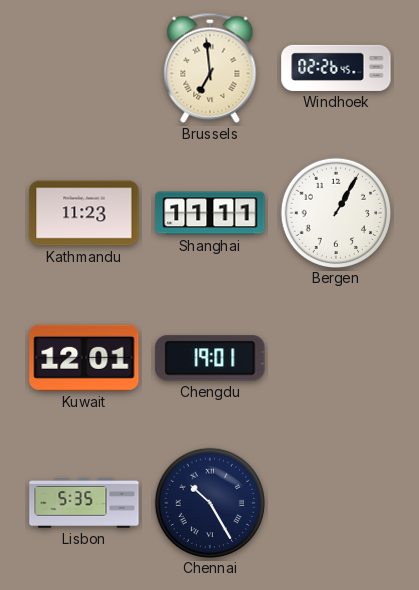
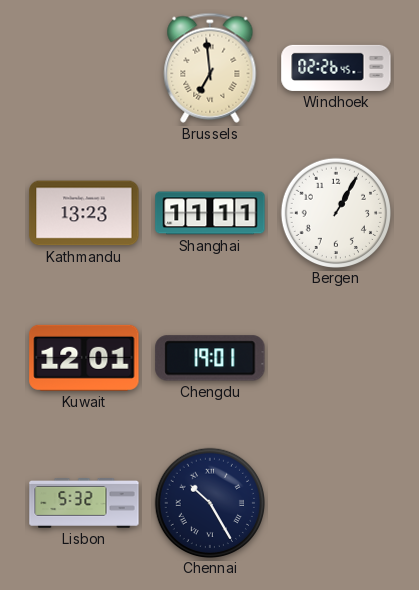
Kathmandu: 11:23 -> 13:23 (84, 213)
Lisbon: 5:35 -> 5:32 (84, 504)
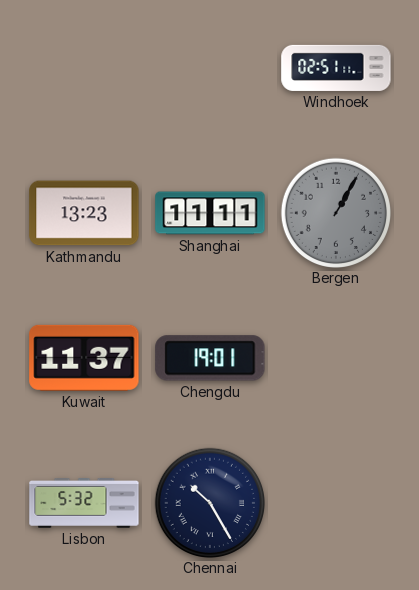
Brussels: 6:59 -> none (210, 68)
Windhoek: 02:26 -> 02:51 (336, 68)
Bergen dial: white -> grey (335, 212)
Kuwait: 12:01 -> 11:37 (84, 358)
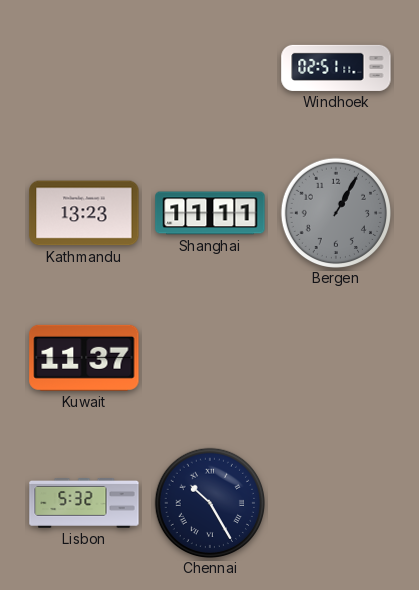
Chengdu: 19:01 -> none (210, 358)
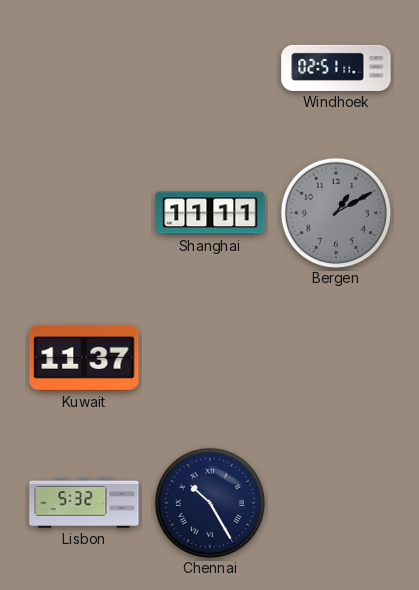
Kathmandu: 13:23 -> none (84, 213)
Bergen: 1:05 -> 1:10 (335, 212)
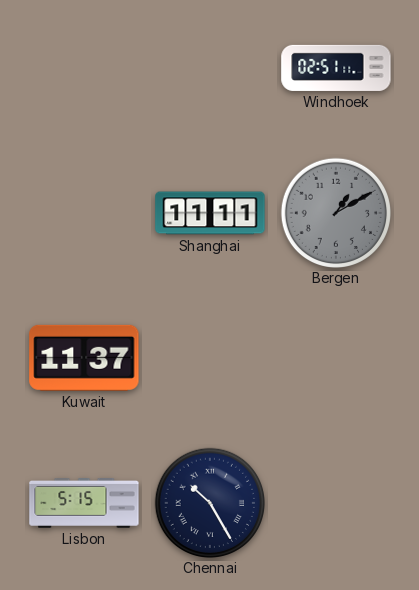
Lisbon: 5:32 -> 5:15 (84, 504)
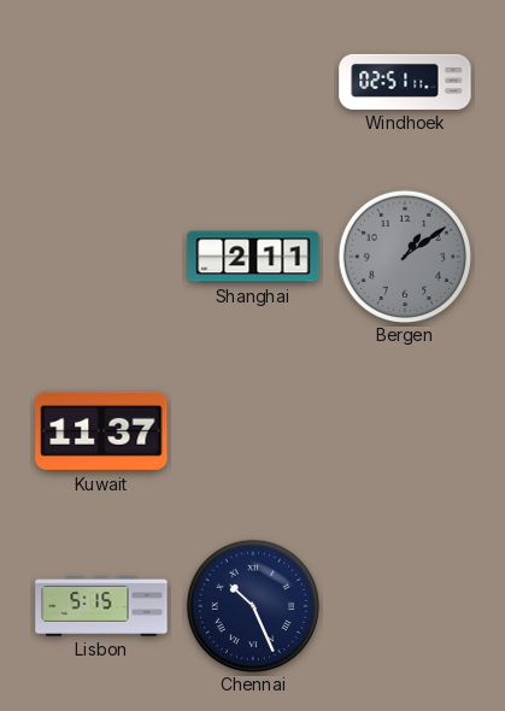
Shanghai: 11:11 -> 2:11 (253, 257)
Bergen: 1:10 -> 1:09 (404, 255)
Chennai: 10:25 -> 10:26 (252, 605)
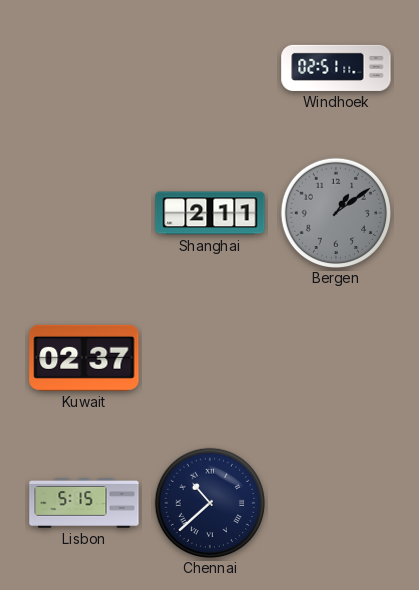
Kuwait: 11:37 -> 02:37 (84, 358)
Chennai: 10:26 -> 10:38 (209, 502)
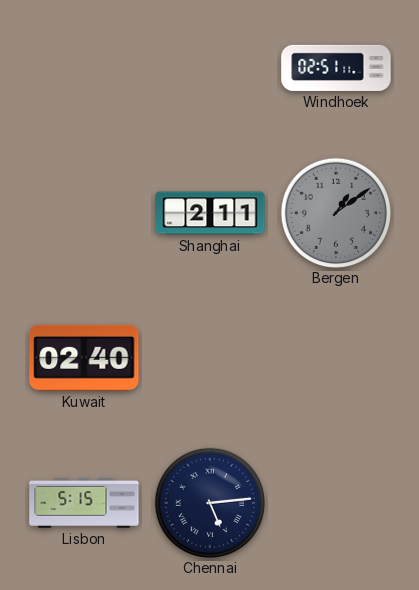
Kuwait: 02:37 -> 02:40 (84, 358)
Chennai: 10:38 -> 5:14 (209, 502)
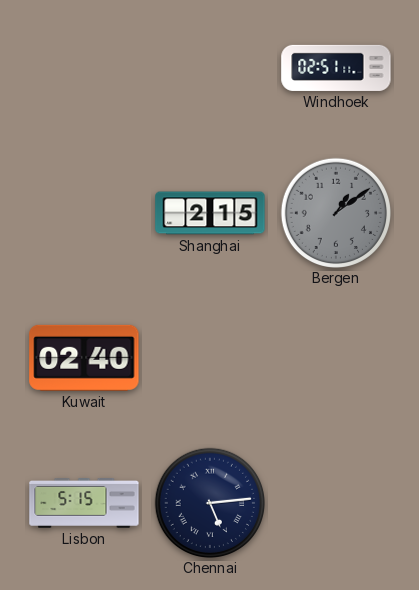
Shanghai: 2:11 -> 2:15 (210, 213)
